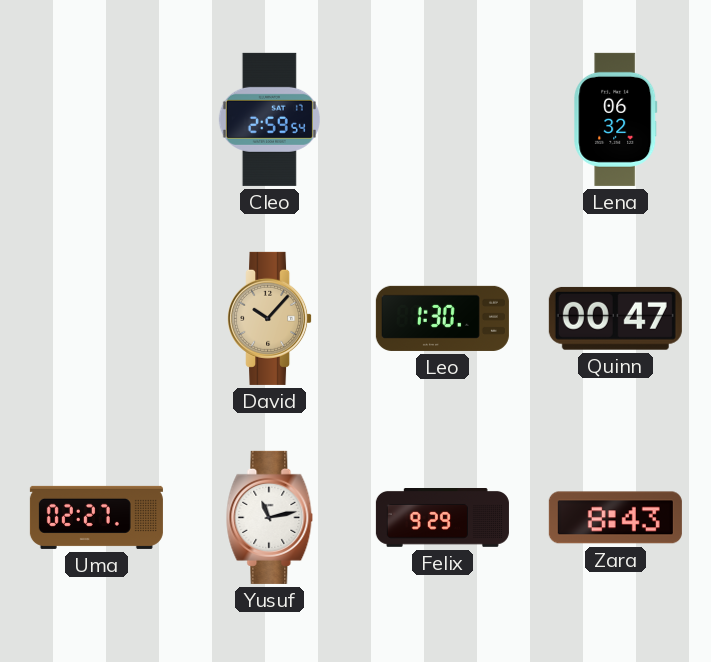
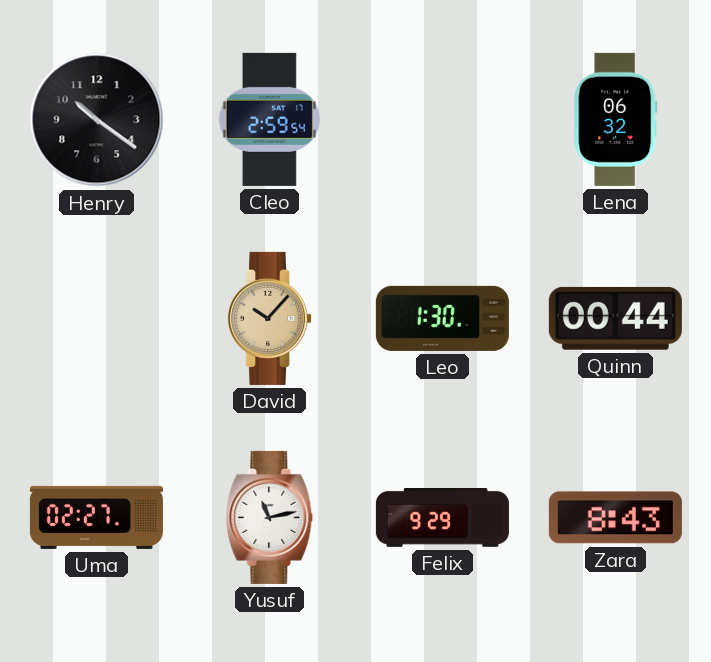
Henry: none -> 10:21 (97, 120)
Quinn: 00:47 -> 00:44 (615, 318)
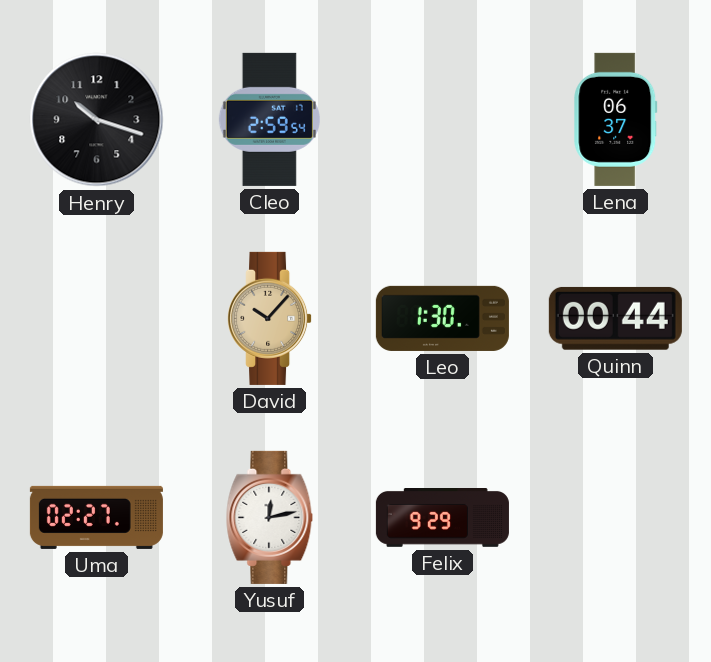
Henry: 10:21 -> 10:18 (97, 120)
Lena: 06:32 -> 06:37 (616, 119)
Yusuf: 11:13 -> 12:13 (270, 517)
Zara: 8:43 -> none (615, 518)
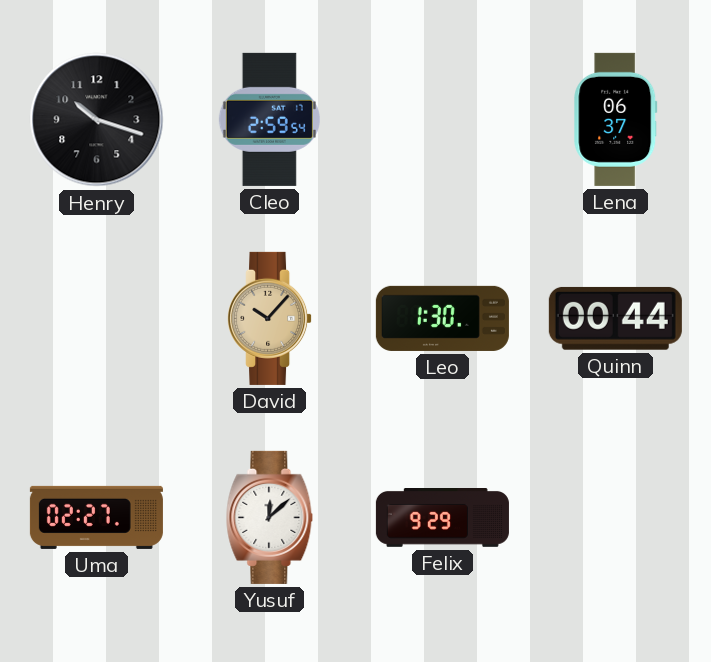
Yusuf: 12:13 -> 12:08 (270, 517)
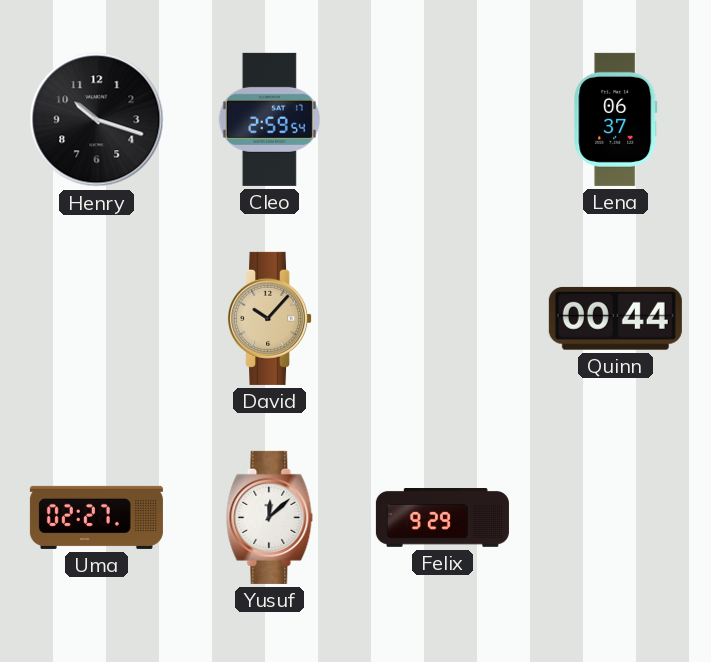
Leo: 1:30 -> none (442, 318)
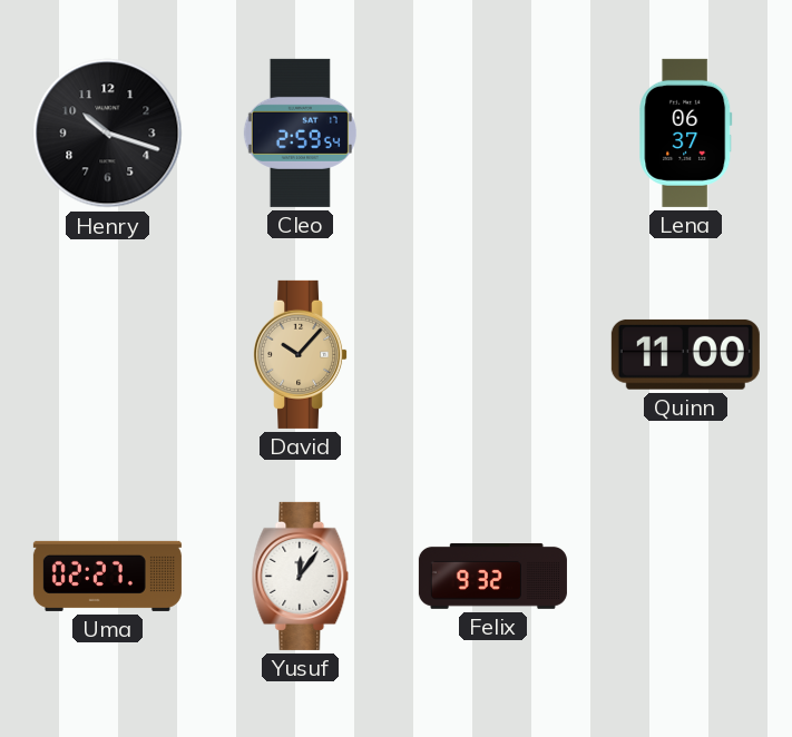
Quinn: 00:44 -> 11:00 (685, 354)
Yusuf: 12:08 -> 12:06 (301, 576)
Felix: 9:29 -> 9:32 (492, 577)
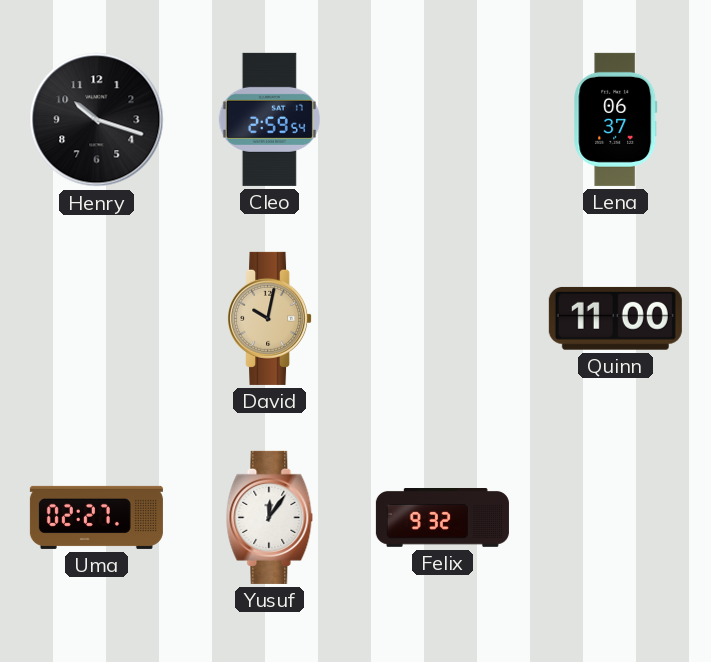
David: 10:07 -> 10:02 (270, 318)
